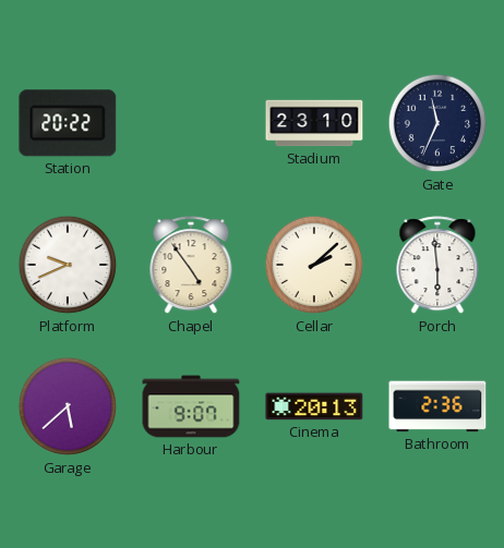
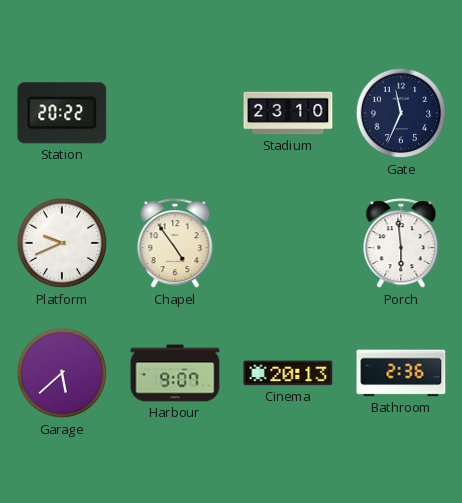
Cellar: 2:08 -> none (314, 265)
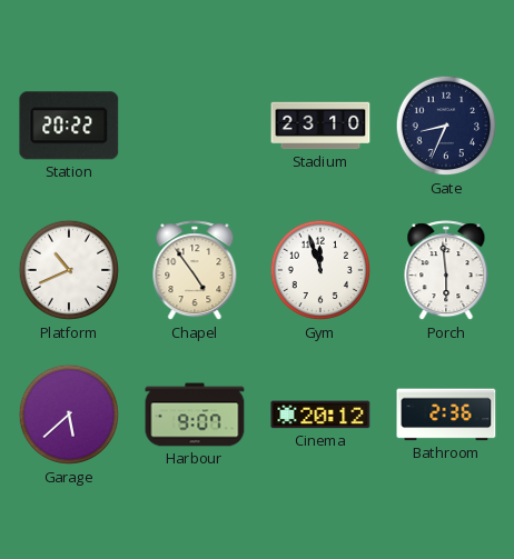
Gate: 11:34 -> 8:34 (446, 126)
Platform: 9:41 -> 10:41 (69, 270)
Gym: none -> 11:57 (320, 270)
Cinema: 20:13 -> 20:12 (320, 415)
